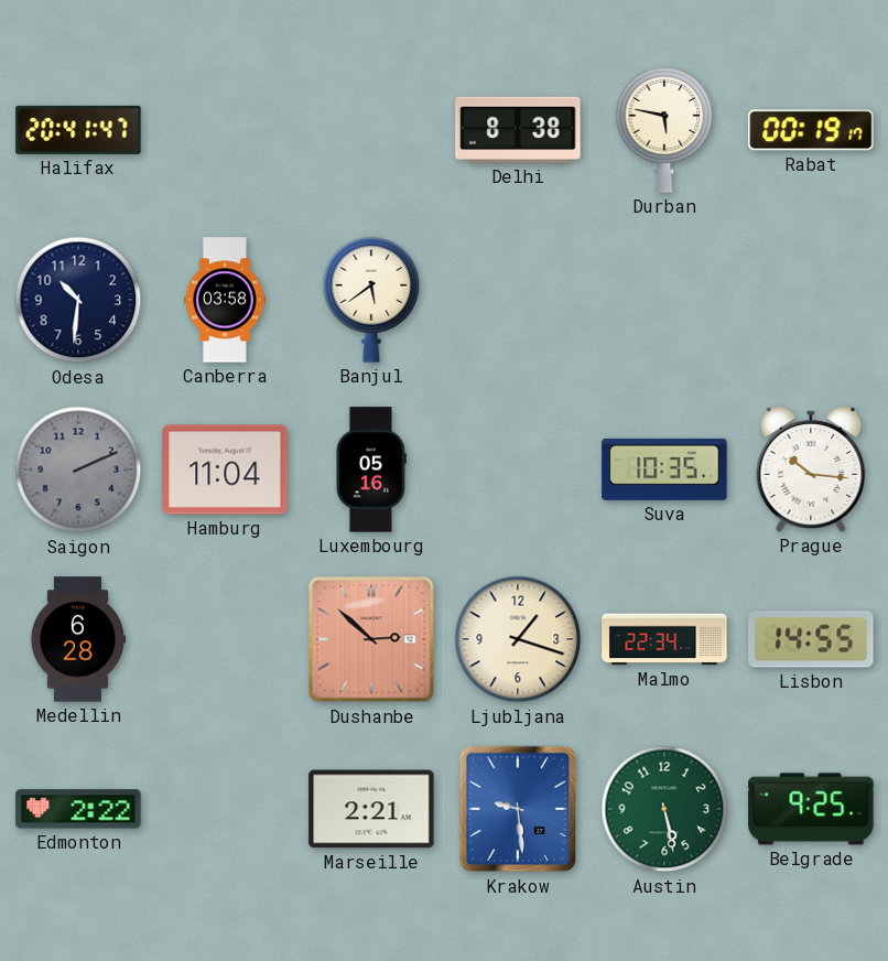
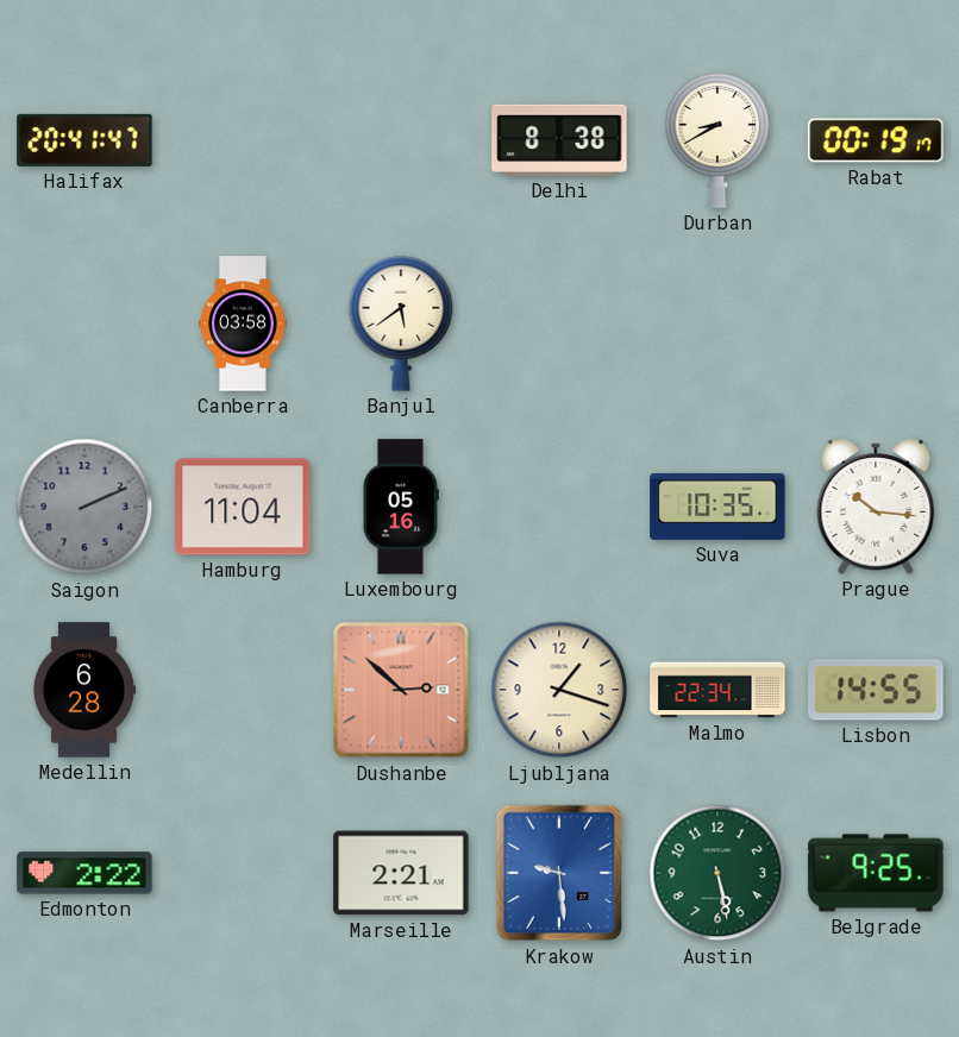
Durban: 5:47 -> 8:40 (717, 140)
Odesa: 10:31 -> none (78, 300)
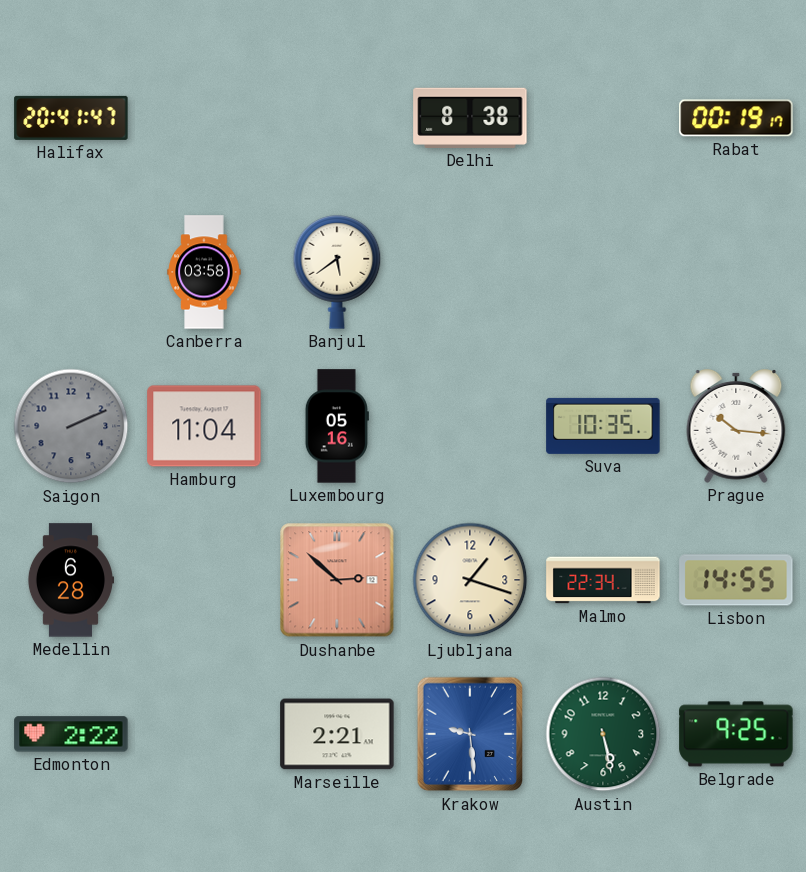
Durban: 8:40 -> none (717, 140)
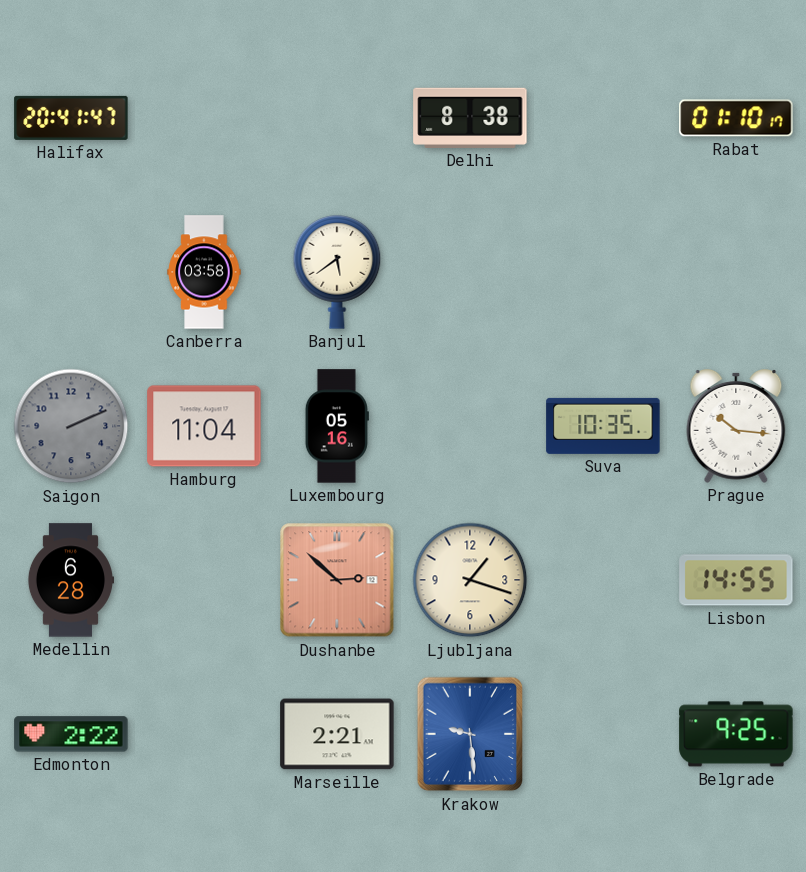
Rabat: 00:19 -> 01:10 (736, 118)
Malmo: 22:34 -> none (603, 580)
Austin: 5:28 -> none (603, 734)
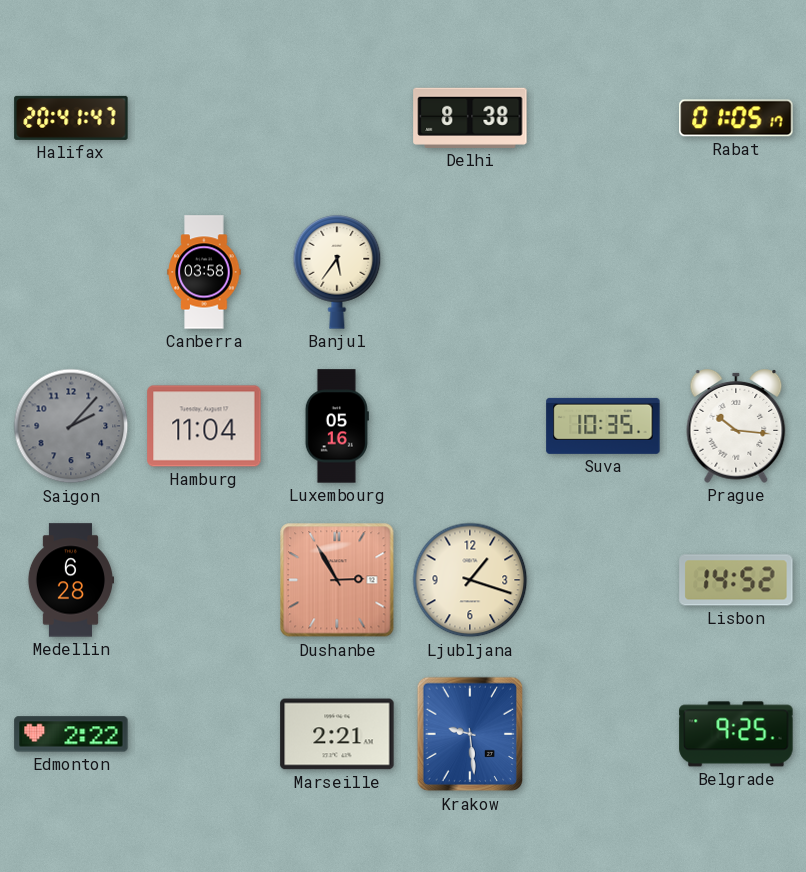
Rabat: 01:10 -> 01:05 (736, 118)
Banjul: 5:39 -> 5:36 (337, 272)
Saigon: 2:11 -> 2:07 (71, 426)
Dushanbe: 2:52 -> 2:55 (337, 580)
Lisbon: 14:55 -> 14:52 (736, 580)
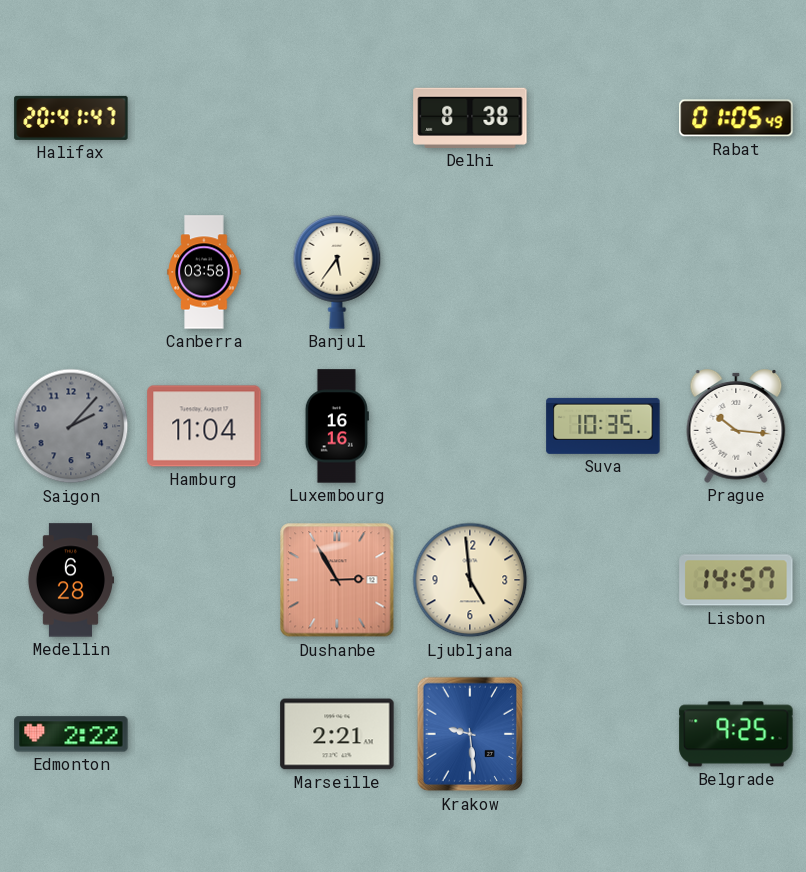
Rabat: 01:05:17 -> 01:05:49 (736, 118)
Luxembourg: 05:16 -> 16:16 (337, 426)
Ljubljana: 1:18 -> 4:59 (470, 580)
Lisbon: 14:52 -> 14:57 (736, 580)
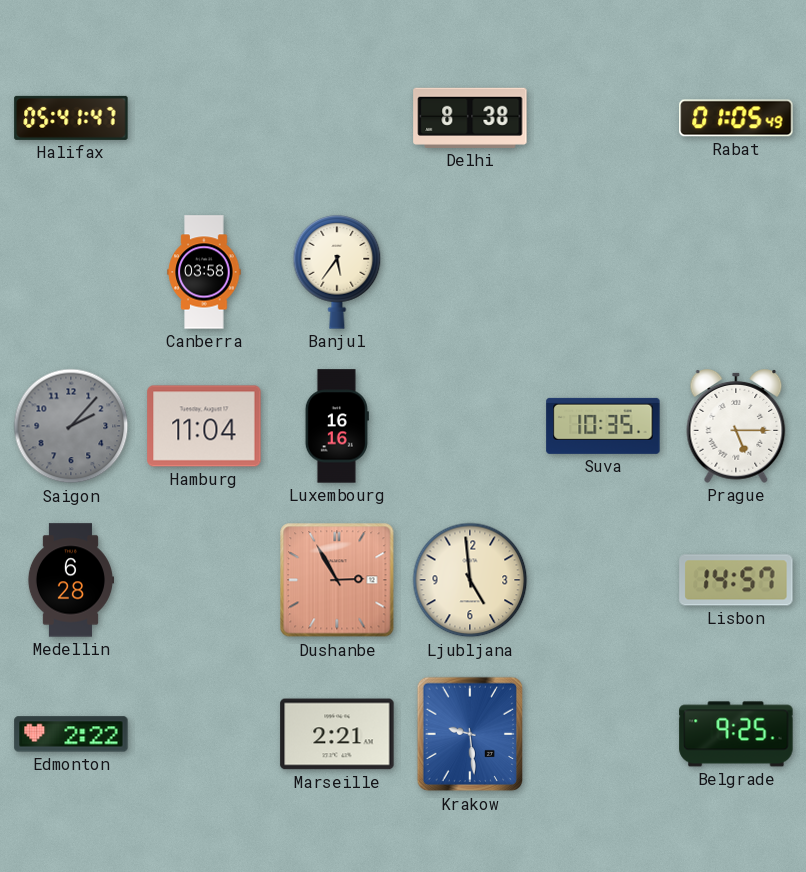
Halifax: 20:41 -> 05:41 (71, 118)
Prague: 10:16 -> 5:15 (736, 427)
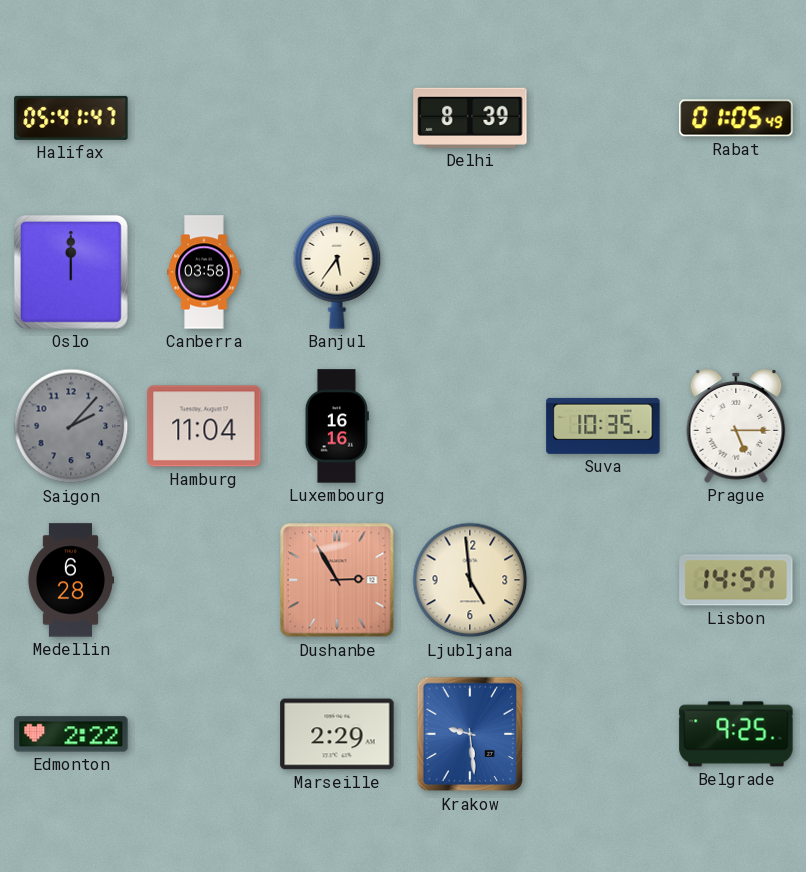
Delhi: 8:38 -> 8:39 (470, 118)
Oslo: none -> 12:00 (71, 272)
Marseille: 2:21 -> 2:29 (337, 734)
